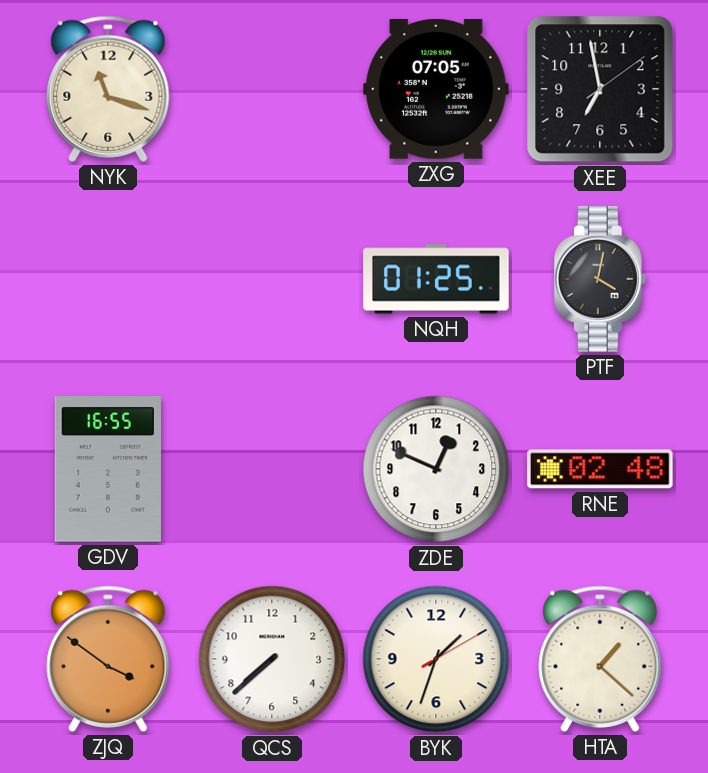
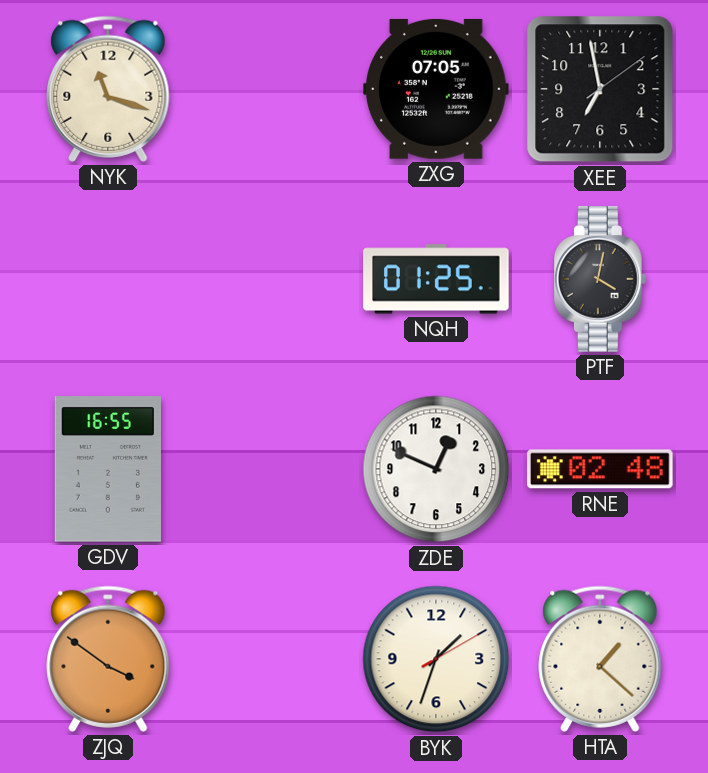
QCS: 7:38 -> none (272, 659)
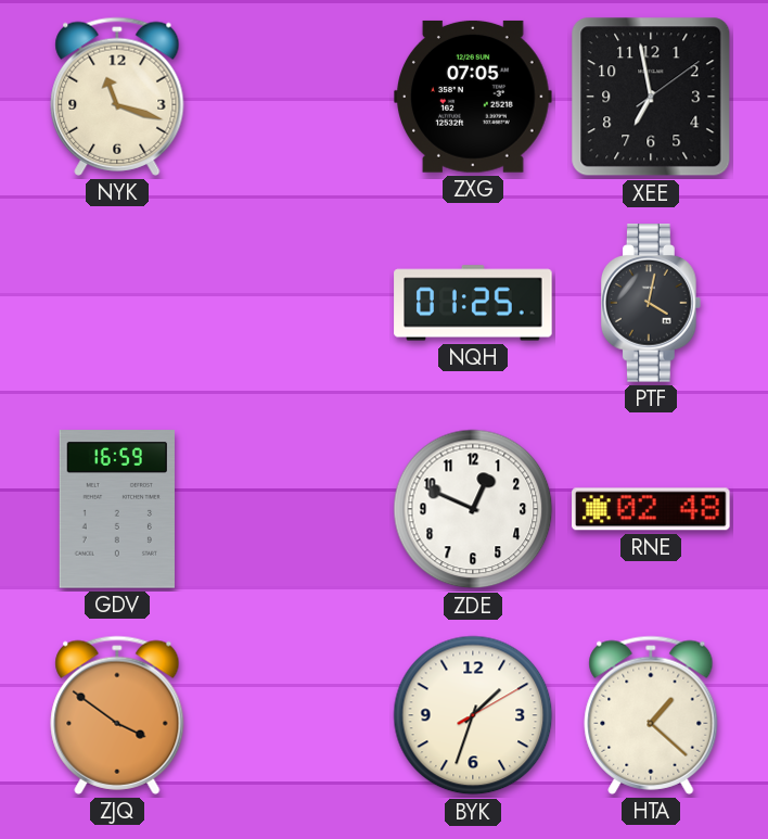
GDV: 16:55 -> 16:59 (117, 509)
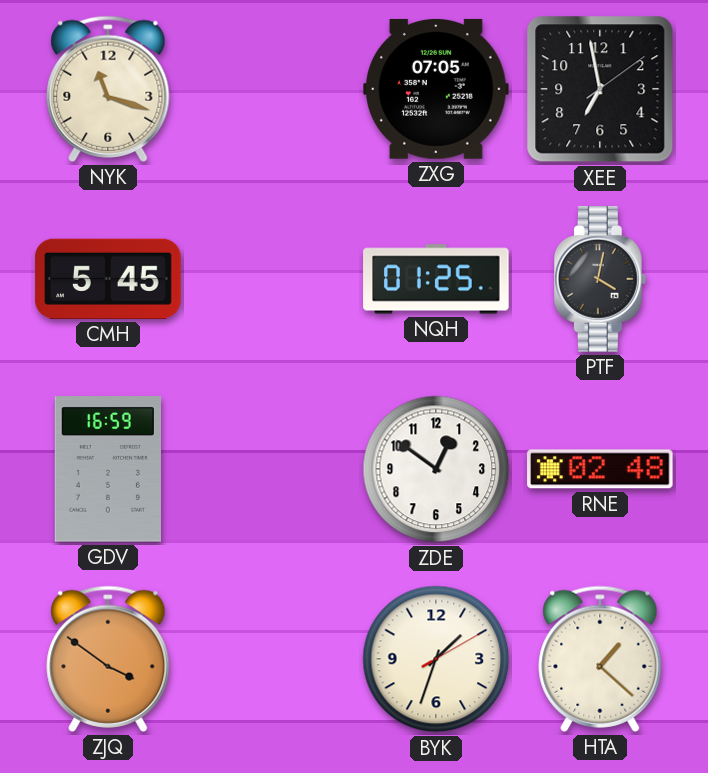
CMH: none -> 5:45 (108, 279)
ZDE: 12:49 -> 12:51 (436, 469)
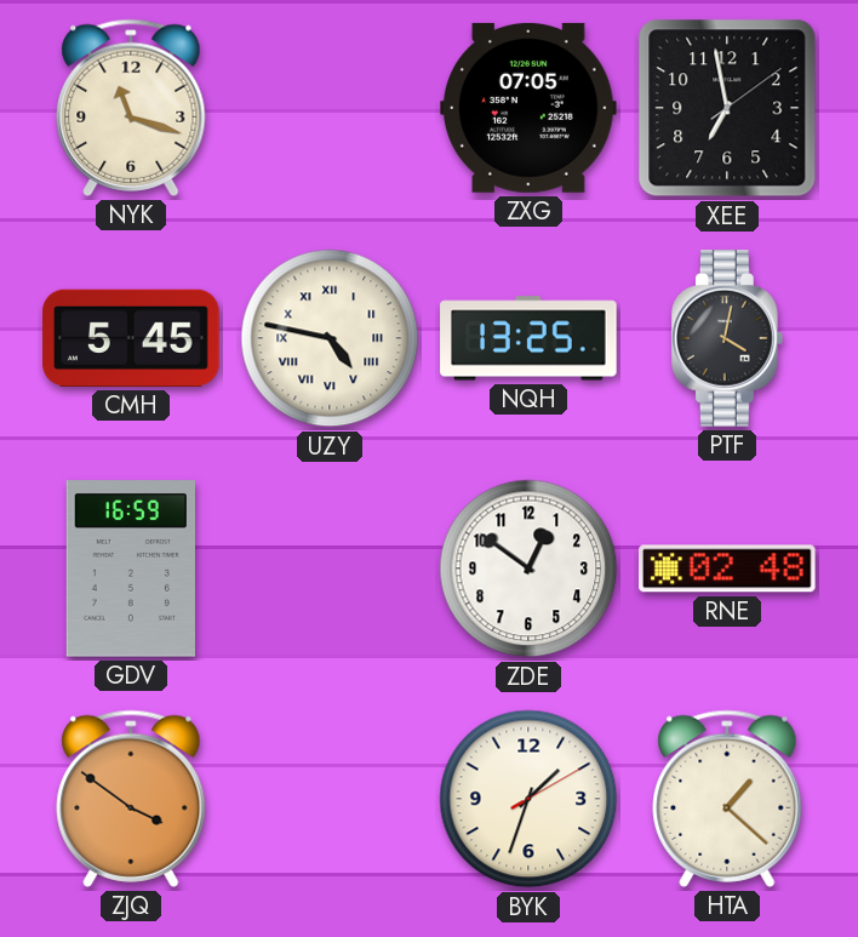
UZY: none -> 4:47 (330, 338)
NQH: 01:25 -> 13:25 (528, 338)
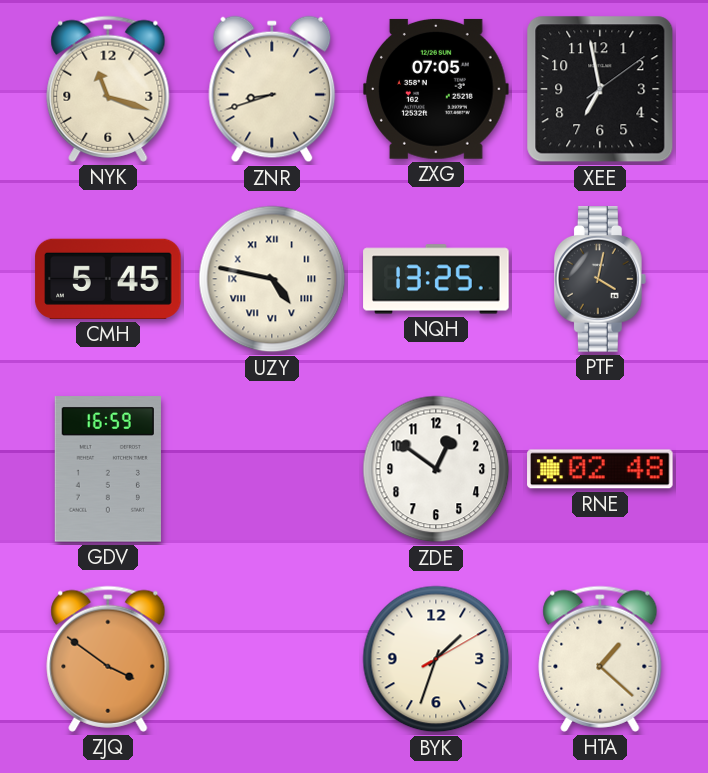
ZNR: none -> 8:42 (272, 89)
